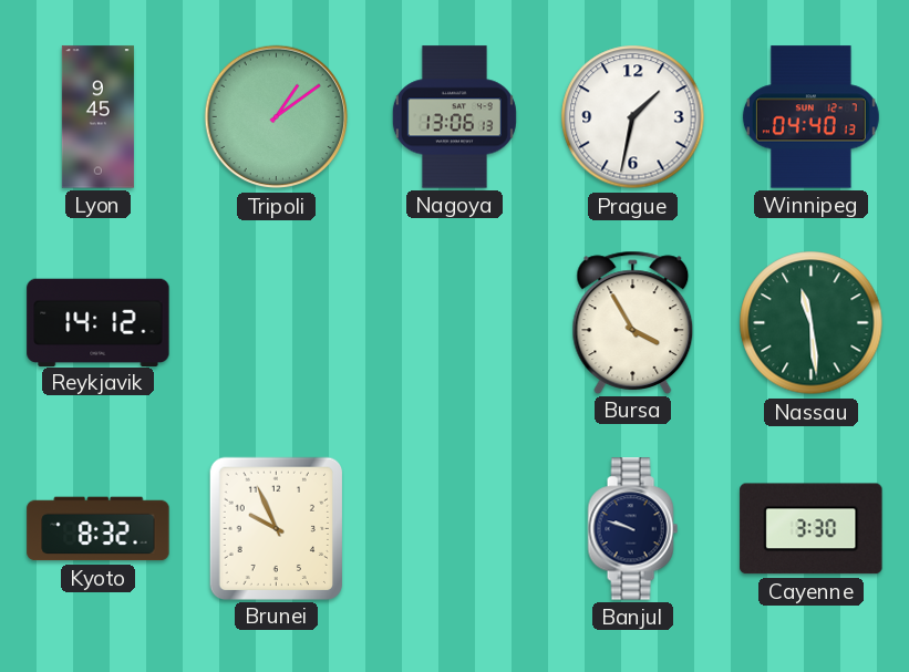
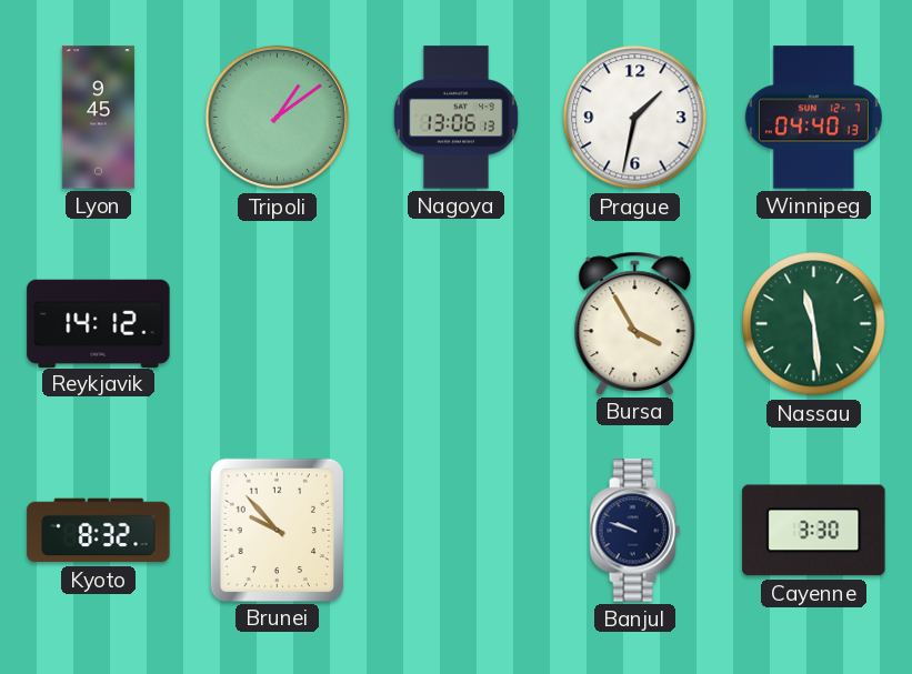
Brunei: 9:56 -> 9:53 (277, 530)
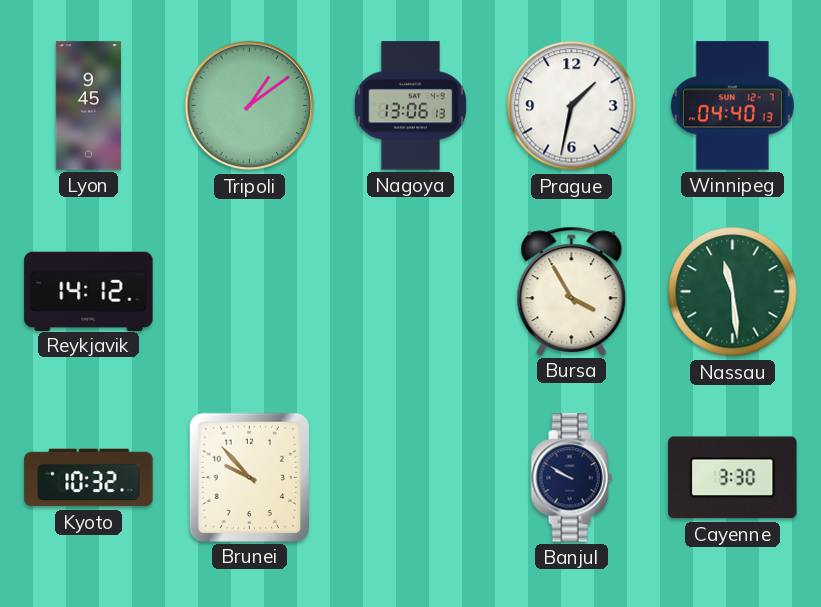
Kyoto: 8:32 -> 10:32 (89, 478)
Banjul: 9:48 -> 9:50 (571, 478)
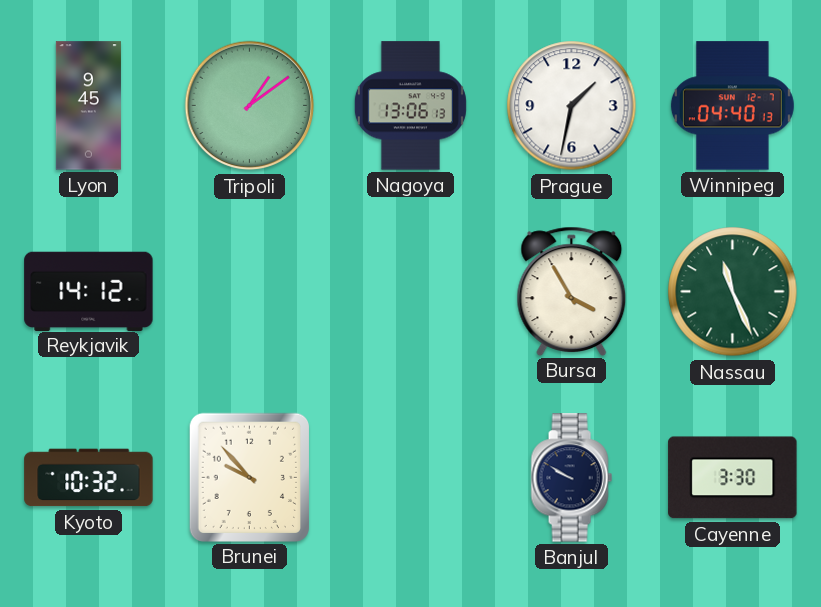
Nassau: 11:29 -> 11:26 (733, 292)
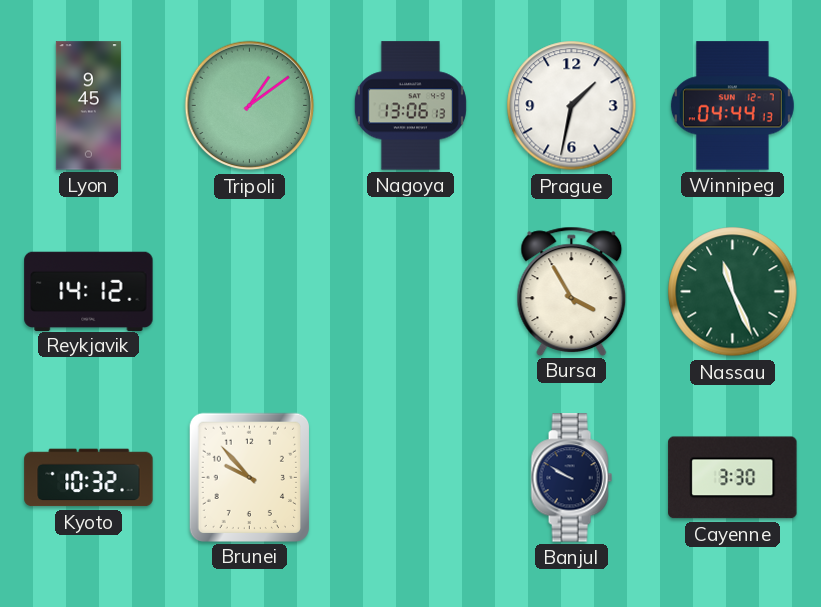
Winnipeg: 04:40 -> 04:44 (732, 106)
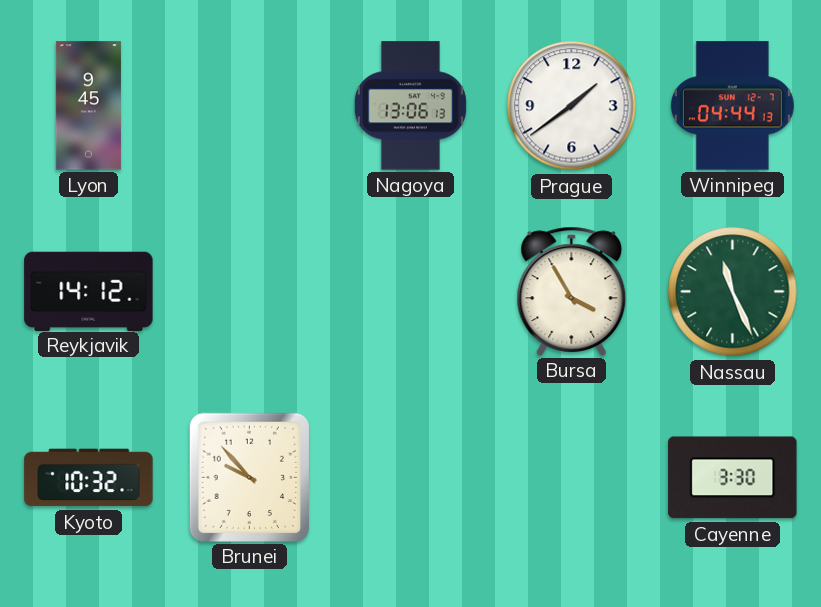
Tripoli: 1:09 -> none (250, 106)
Prague: 1:32 -> 1:39 (572, 106)
Banjul: 9:50 -> none (571, 478)
